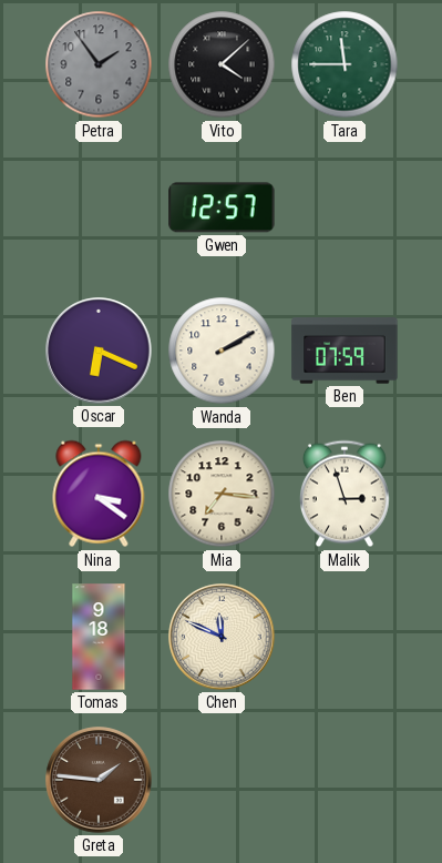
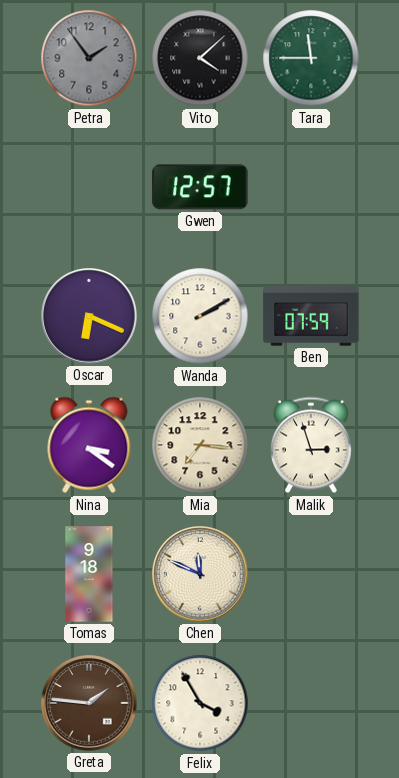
Felix: none -> 3:55 (200, 703)
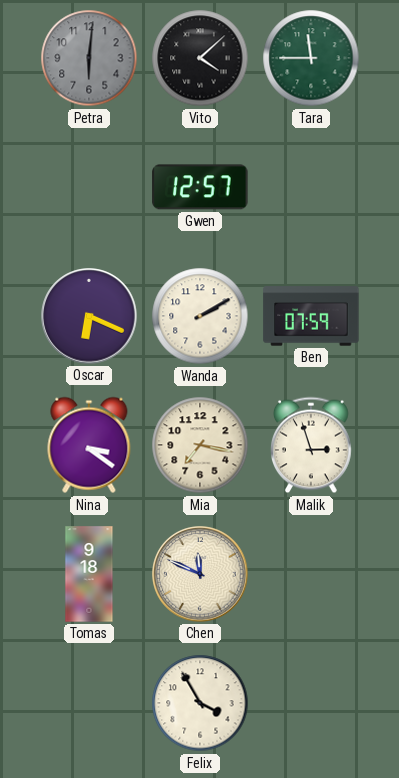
Petra: 1:54 -> 6:01 (89, 58)
Mia: 7:16 -> 7:17 (200, 445)
Greta: 1:46 -> none (89, 703)
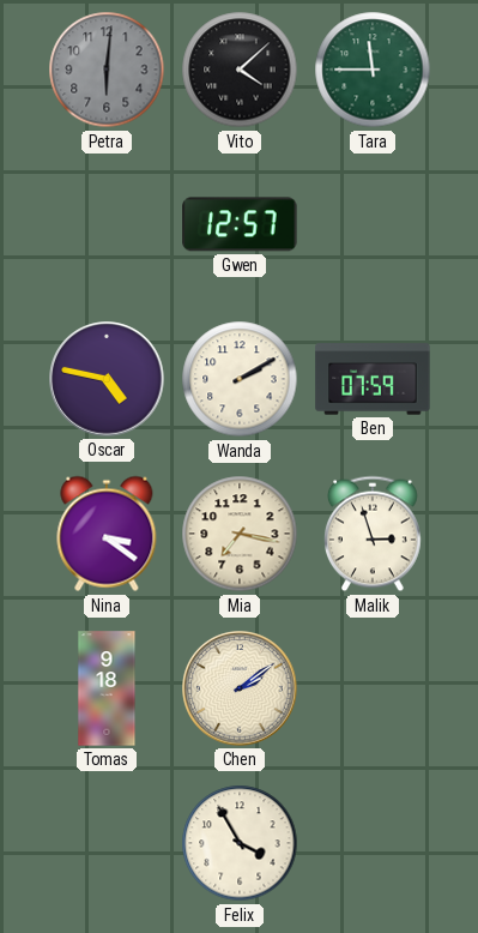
Oscar: 6:19 -> 4:47 (107, 379)
Chen: 11:49 -> 2:09 (240, 688)
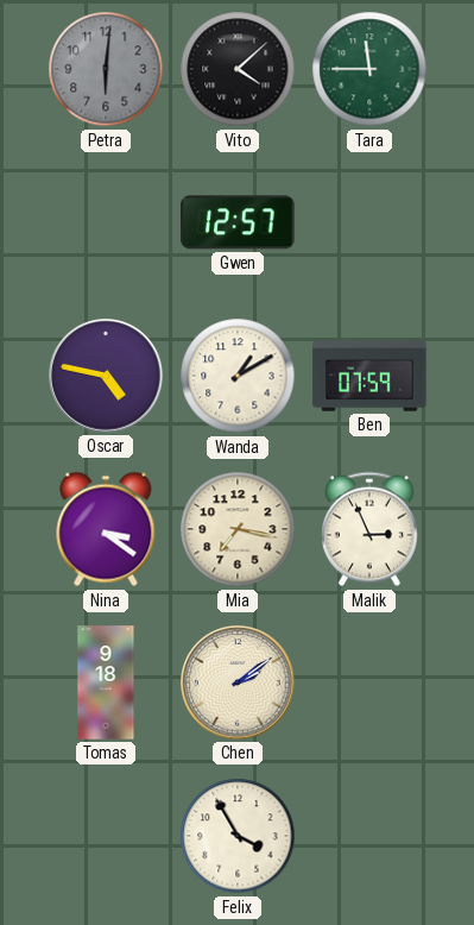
Wanda: 2:10 -> 1:10 (238, 376)
Malik: 2:57 -> 2:56 (371, 529)
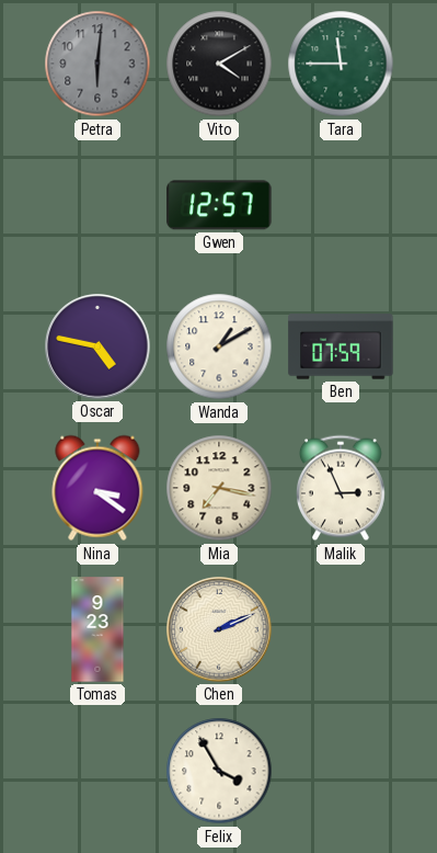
Vito: 4:08 -> 4:10 (219, 64)
Tomas: 9:18 -> 9:23 (97, 629)
Chen: 2:09 -> 2:11 (219, 629)
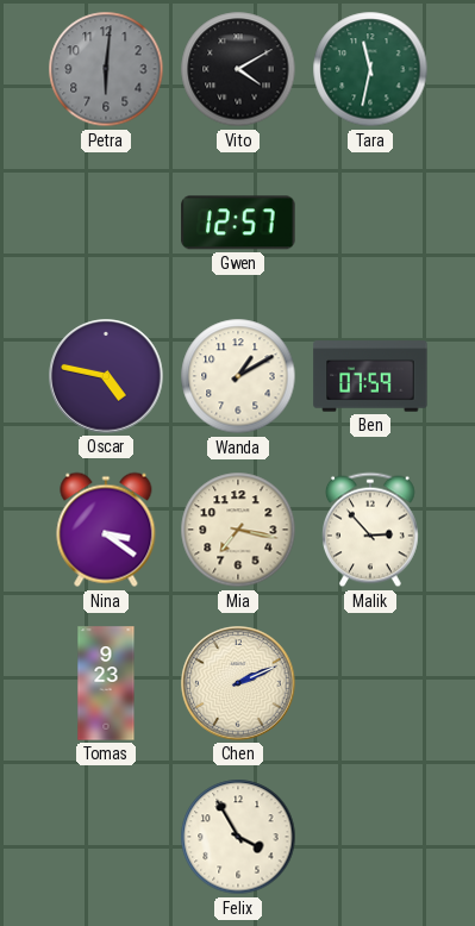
Tara: 11:45 -> 11:32 (370, 69)
Malik: 2:56 -> 2:53 (371, 530)
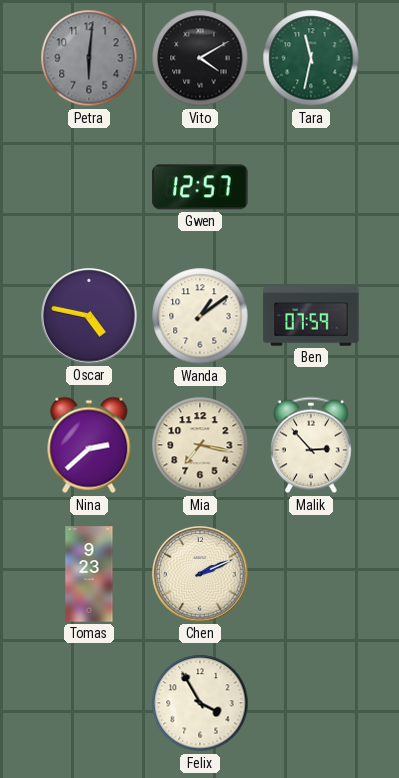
Wanda: 1:10 -> 1:09 (200, 316)
Nina: 3:21 -> 2:38 (89, 445)
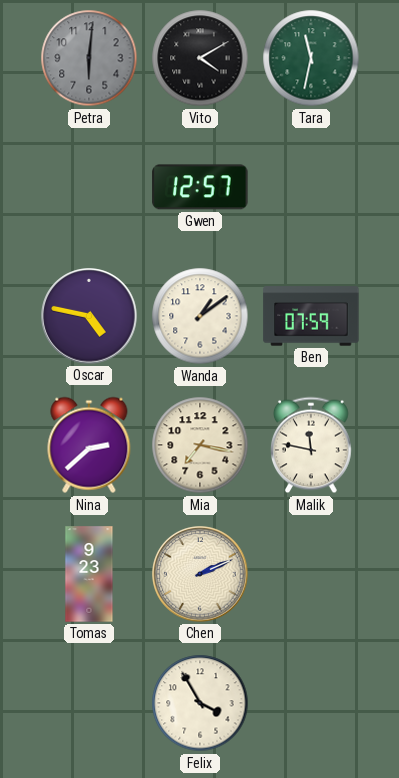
Malik: 2:53 -> 11:47 (312, 445)
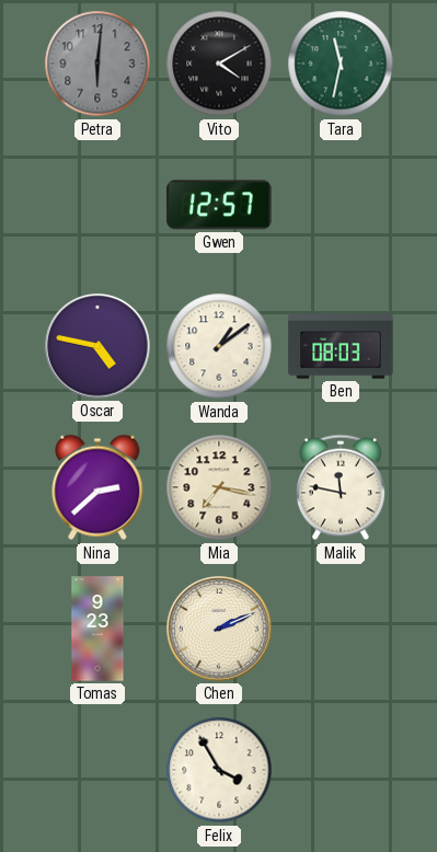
Ben: 07:59 -> 08:03 (341, 346)
